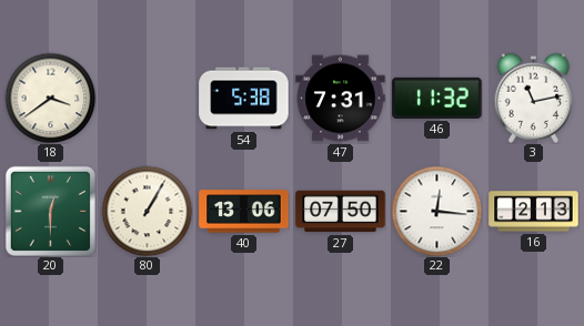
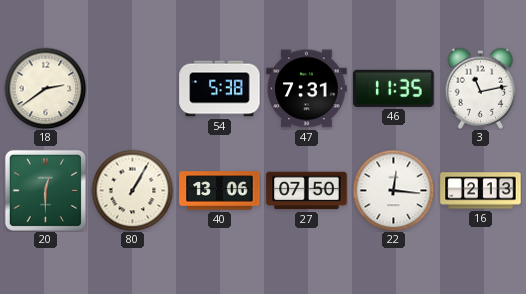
18: 3:39 -> 2:39 (45, 88)
46: 11:32 -> 11:35 (394, 88)
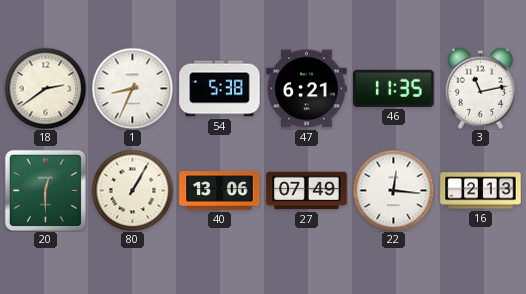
1: none -> 8:34 (132, 88)
47: 7:31 -> 6:21 (307, 89)
27: 07:50 -> 07:49 (307, 191)
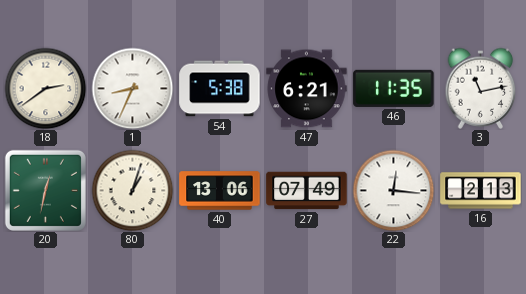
20: 12:30 -> 12:32 (45, 190)
80: 1:05 -> 1:03 (132, 190)
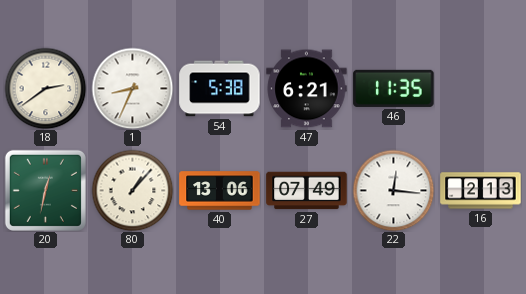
3: 11:13 -> none (481, 88)
80: 1:03 -> 1:07 (132, 190)
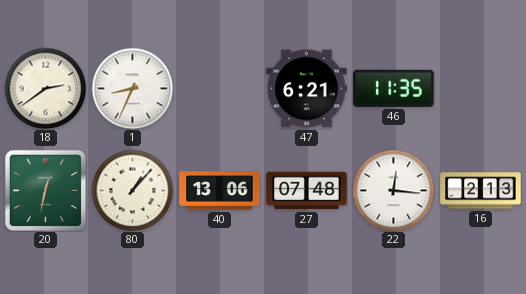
54: 5:38 -> none (220, 89)
27: 07:49 -> 07:48 (307, 191)
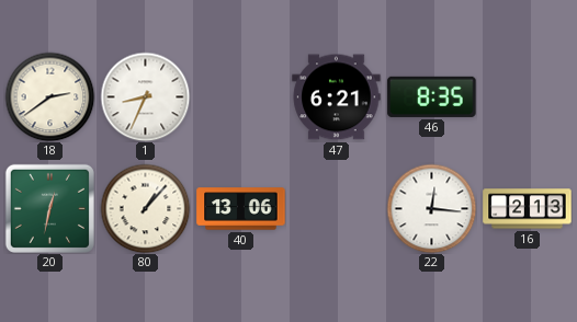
46: 11:35 -> 8:35 (432, 96)
27: 07:48 -> none (307, 191)
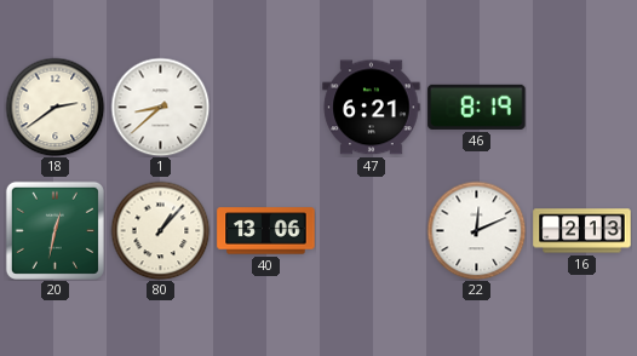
1: 8:34 -> 8:38 (160, 107)
46: 8:35 -> 8:19 (477, 107)
22: 12:16 -> 12:11 (476, 230)
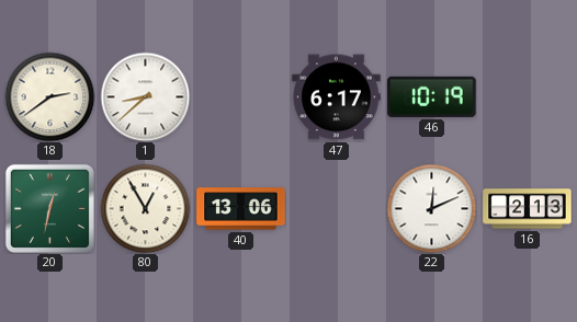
47: 6:21 -> 6:17 (337, 97)
46: 8:19 -> 10:19 (432, 96)
80: 1:07 -> 12:55 (145, 208)
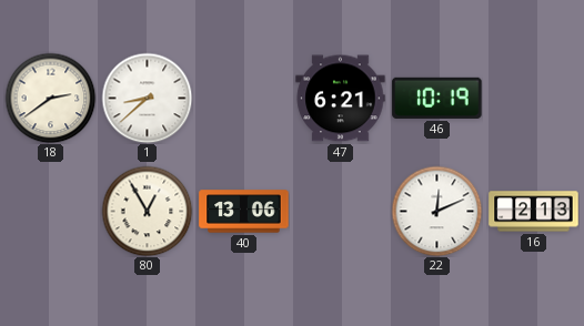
47: 6:17 -> 6:21 (341, 99)
20: 12:32 -> none (49, 208)
